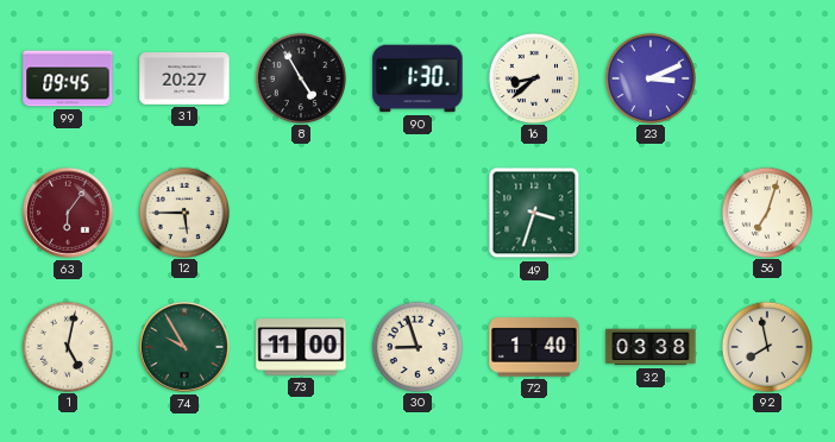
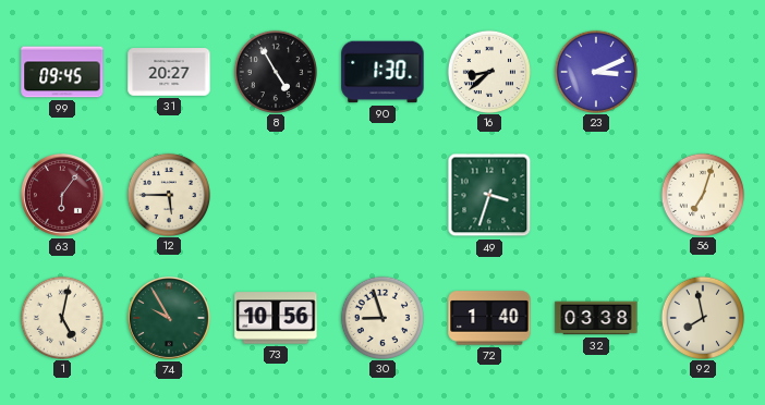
73: 11:00 -> 10:56 (276, 318)
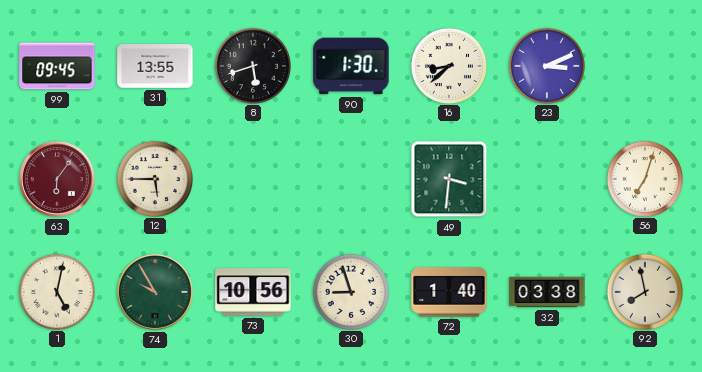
31: 20:27 -> 13:55 (155, 66)
8: 4:55 -> 5:42 (252, 65)
49: 3:33 -> 3:31 (449, 179)
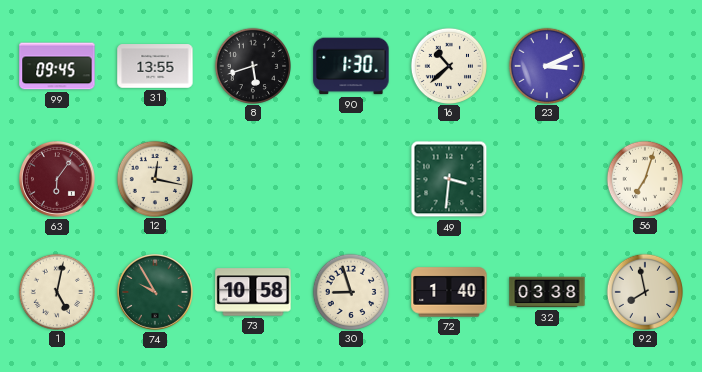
16: 8:38 -> 10:38 (448, 65)
12: 5:45 -> 12:17 (154, 178)
73: 10:56 -> 10:58 (253, 292)
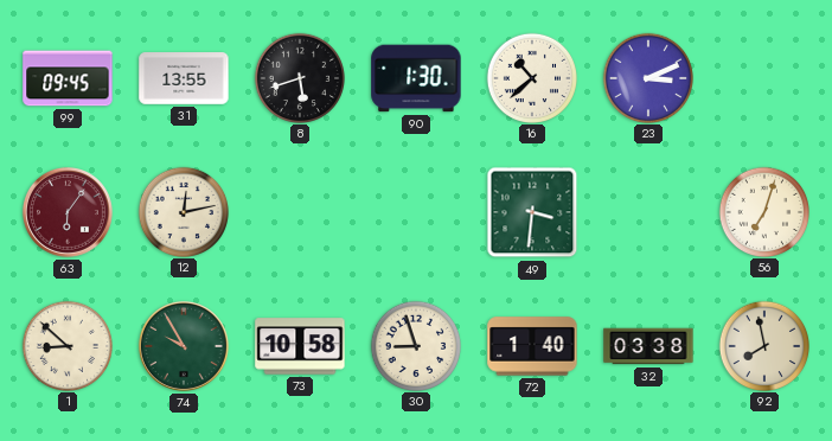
12: 12:17 -> 12:13 (183, 211)
1: 5:02 -> 8:52 (66, 345)
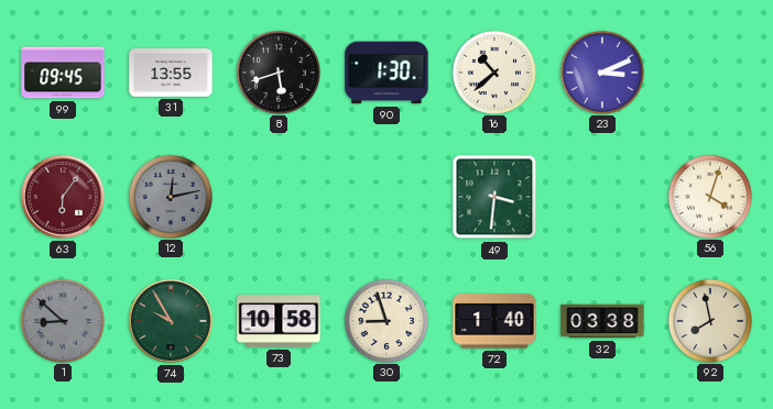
12 dial: cream -> grey (170, 196)
56: 7:03 -> 4:03 (709, 196)
1 dial: cream -> grey (62, 320)
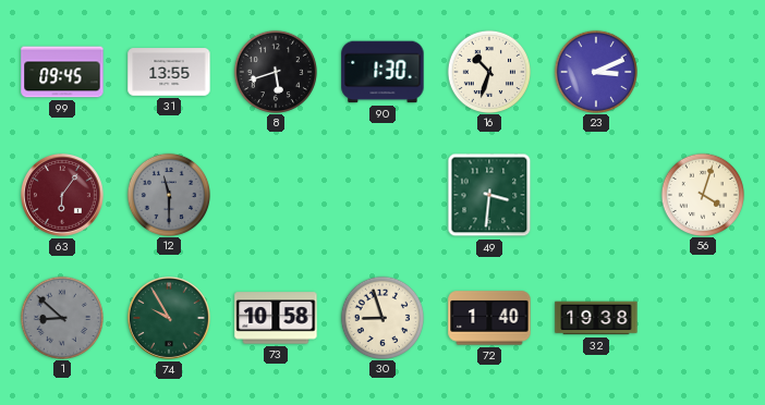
16: 10:38 -> 10:33 (488, 71)
12: 12:13 -> 11:30 (168, 194)
32: 03:38 -> 19:38 (596, 318)
92: 7:58 -> none (709, 320)
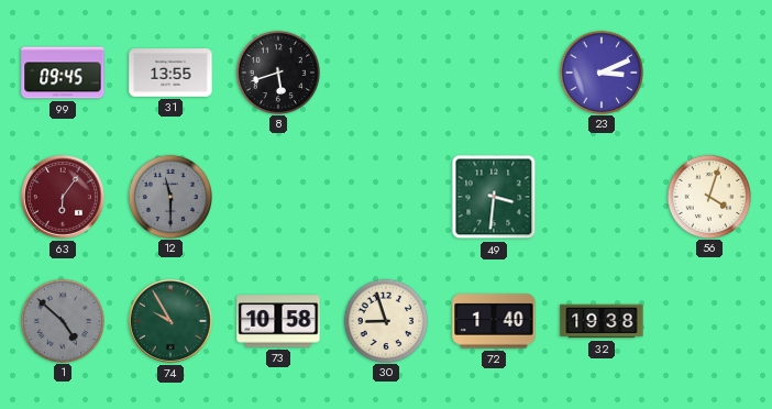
90: 1:30 -> none (382, 72)
16: 10:33 -> none (488, 71)
1: 8:52 -> 4:52 (62, 320)
